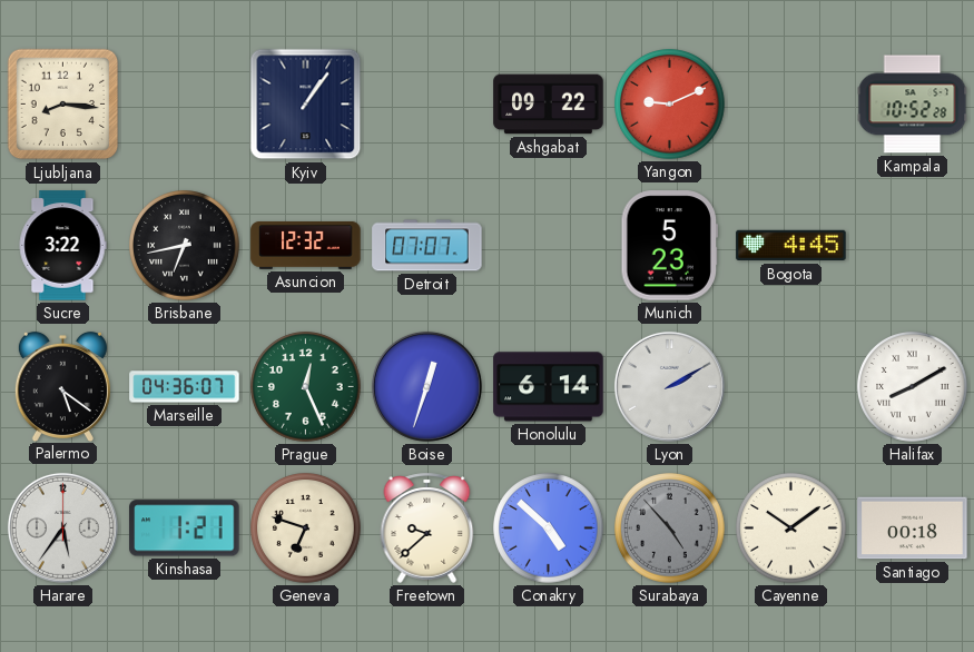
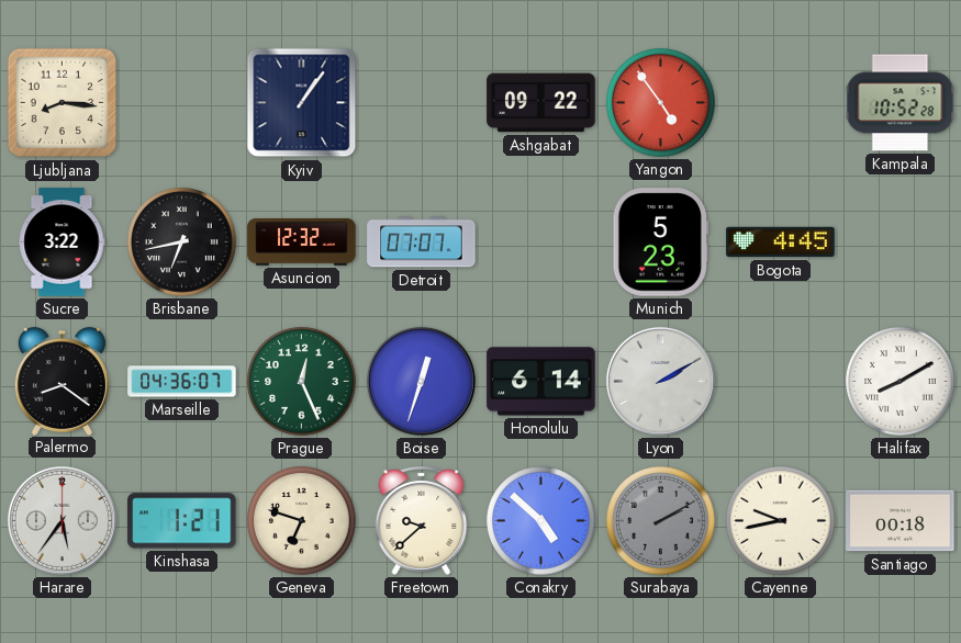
Yangon: 9:11 -> 4:54 (661, 103)
Palermo: 5:21 -> 8:21 (62, 381)
Surabaya: 4:53 -> 2:10 (661, 521)
Cayenne: 10:09 -> 9:43 (781, 521)
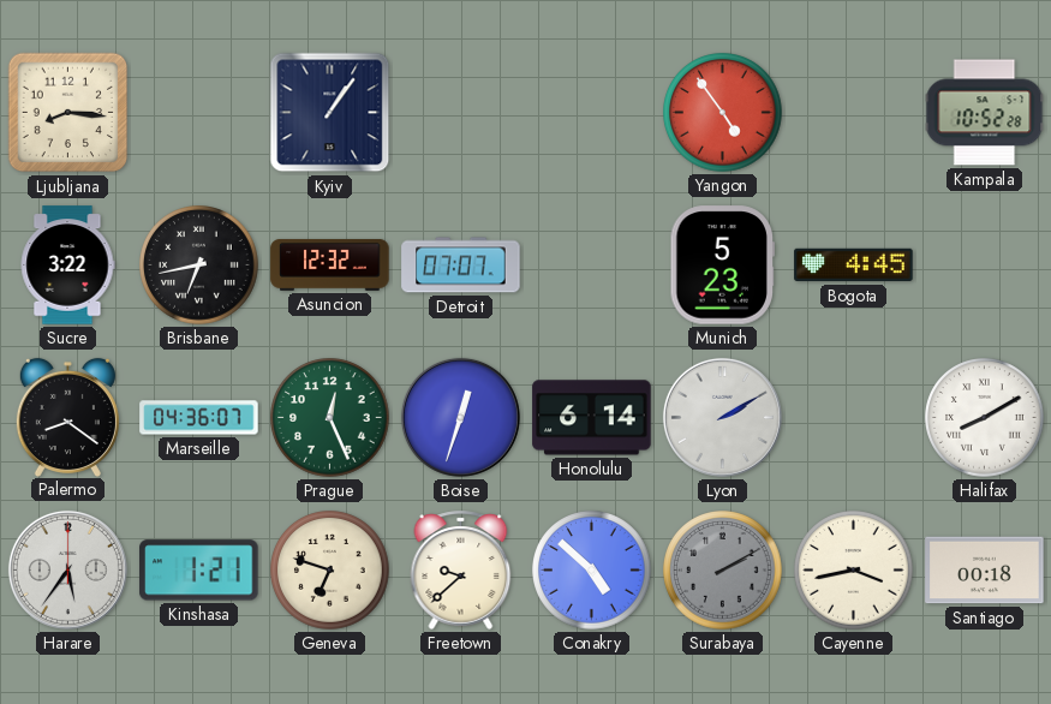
Ashgabat: 09:22 -> none (541, 103)
Cayenne: 9:43 -> 3:43 (854, 571)
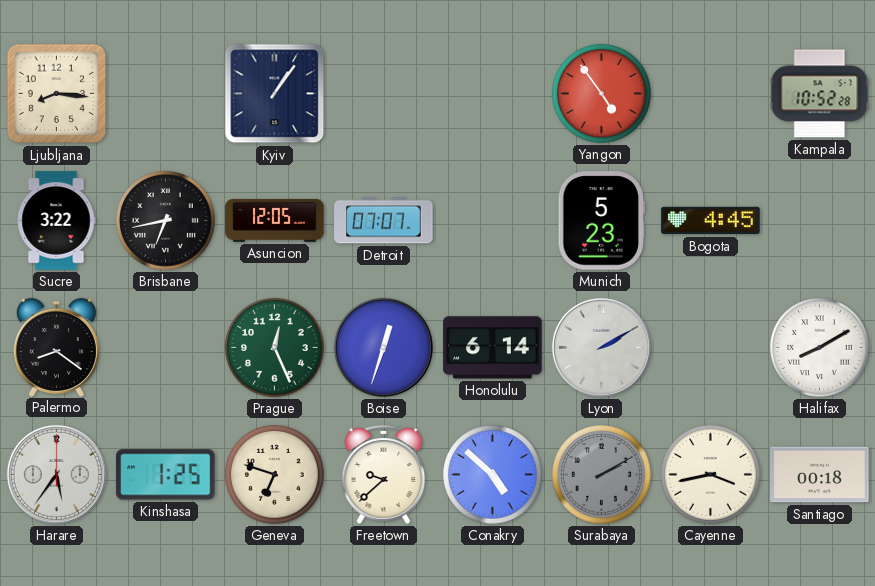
Asuncion: 12:32 -> 12:05 (275, 220)
Marseille: 04:36 -> none (199, 418)
Kinshasa: 1:21 -> 1:25 (166, 475)
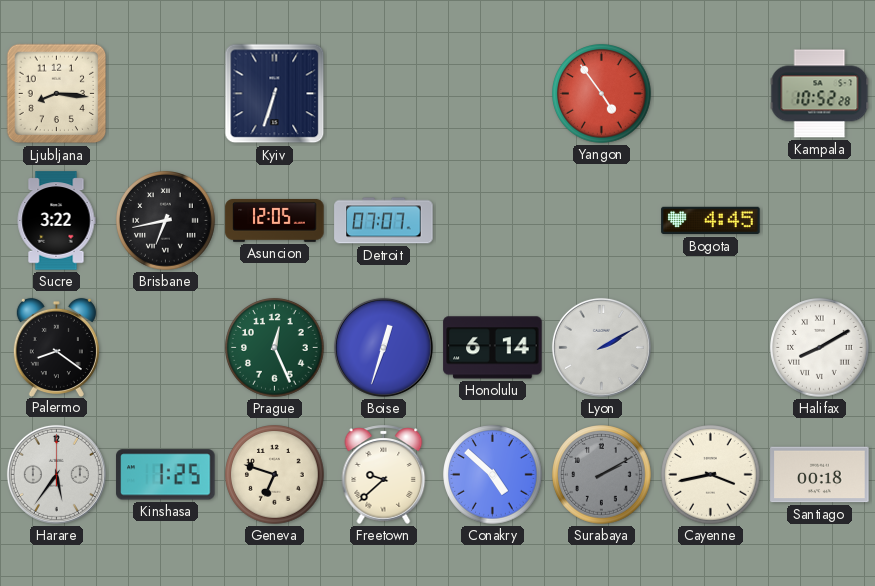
Kyiv: 1:06 -> 6:33 (275, 94)
Munich: 5:23 -> none (602, 221)
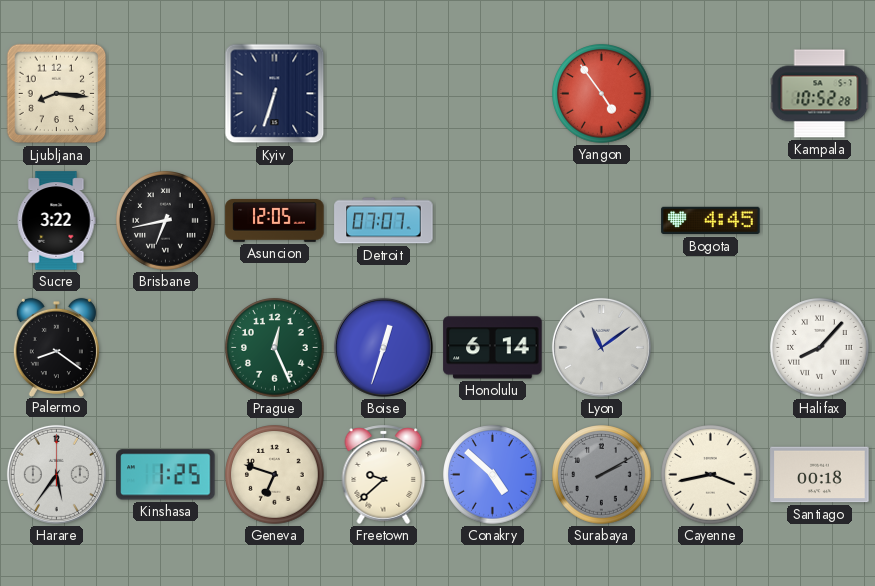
Lyon: 2:10 -> 11:09 (601, 347)
Halifax: 8:10 -> 8:07 (820, 348)
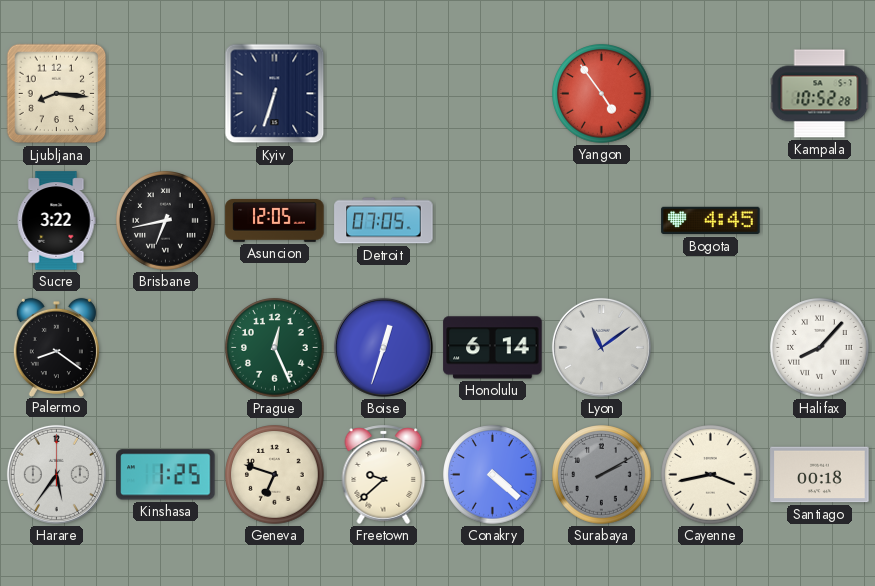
Detroit: 07:07 -> 07:05 (384, 221)
Conakry: 4:52 -> 4:22 (493, 475)
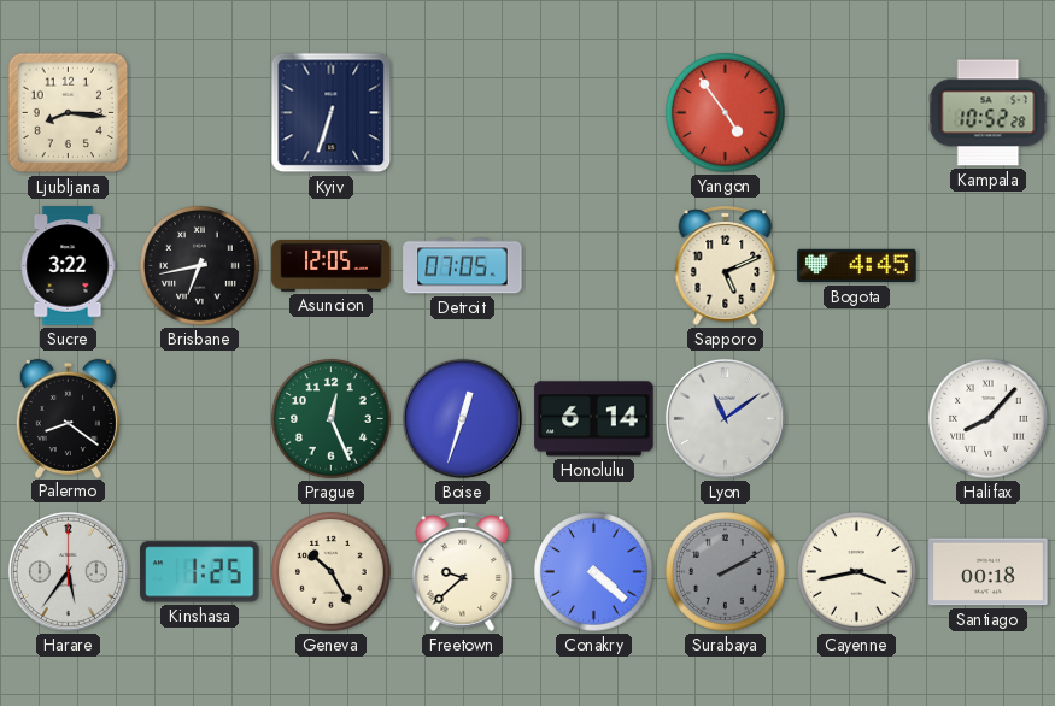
Sapporo: none -> 5:11 (726, 265)
Geneva: 6:48 -> 10:25 (332, 572)
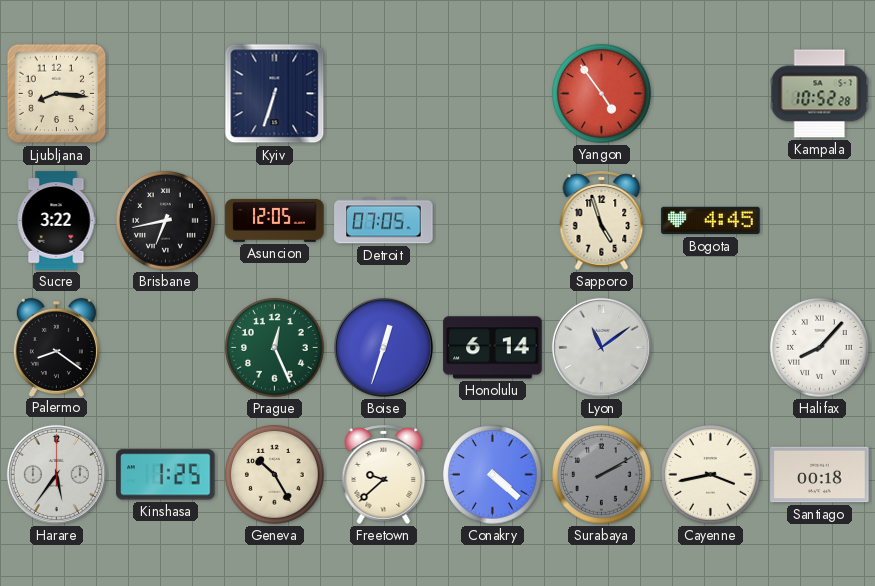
Sapporo: 5:11 -> 4:57 (602, 220)
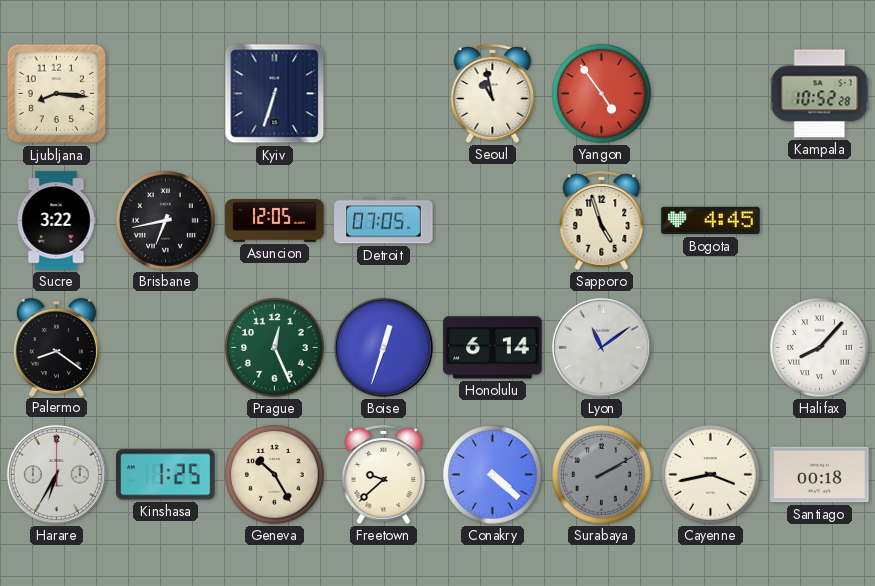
Seoul: none -> 10:58 (493, 93)
Harare: 5:36 -> 6:35 (56, 474)
